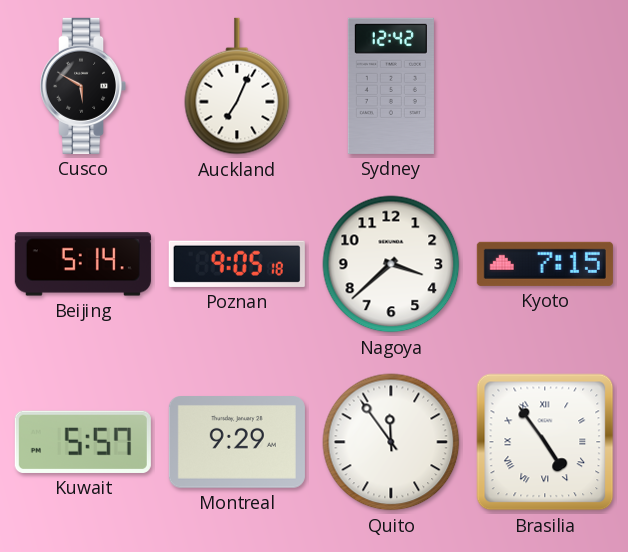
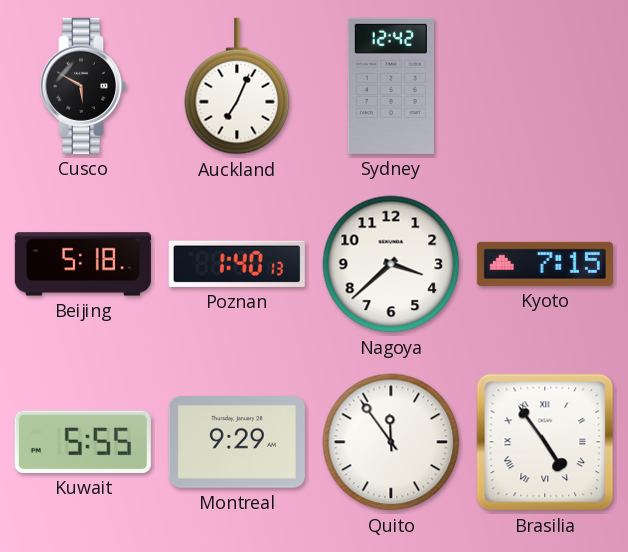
Beijing: 5:14 -> 5:18 (83, 264)
Poznan: 9:05 -> 1:40 (237, 264)
Kuwait: 5:57 -> 5:55 (83, 442)
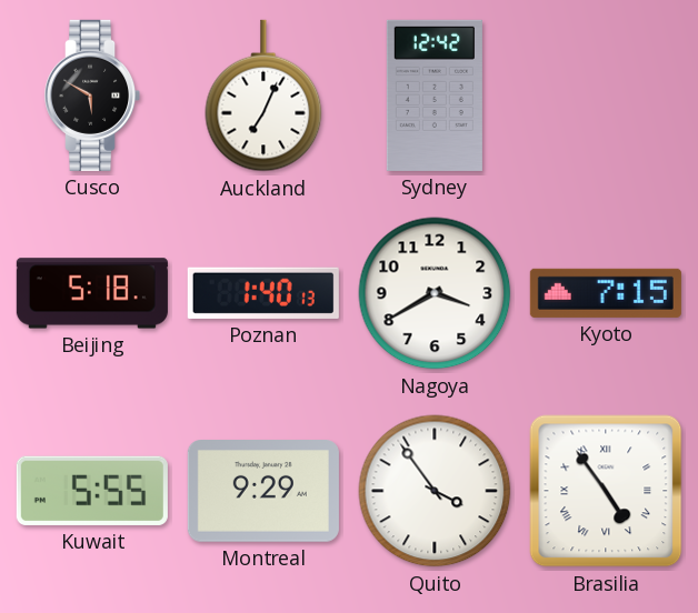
Nagoya: 3:38 -> 3:40 (435, 293)
Quito: 11:54 -> 3:54 (435, 491)
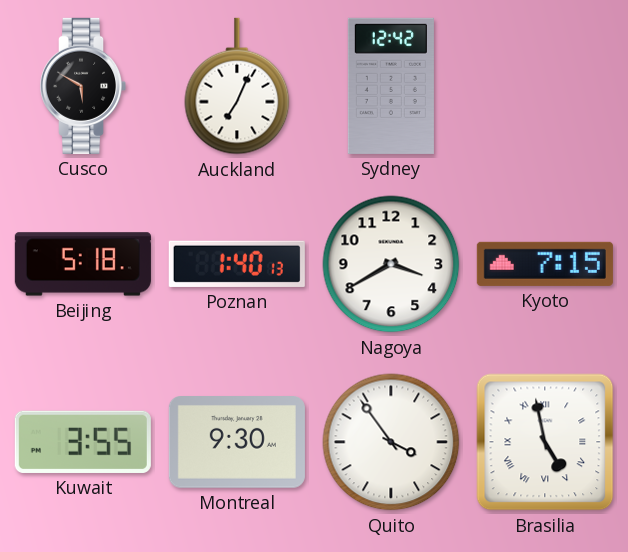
Kuwait: 5:55 -> 3:55 (83, 442)
Montreal: 9:29 -> 9:30 (237, 443)
Brasilia: 4:54 -> 4:58 (545, 442)
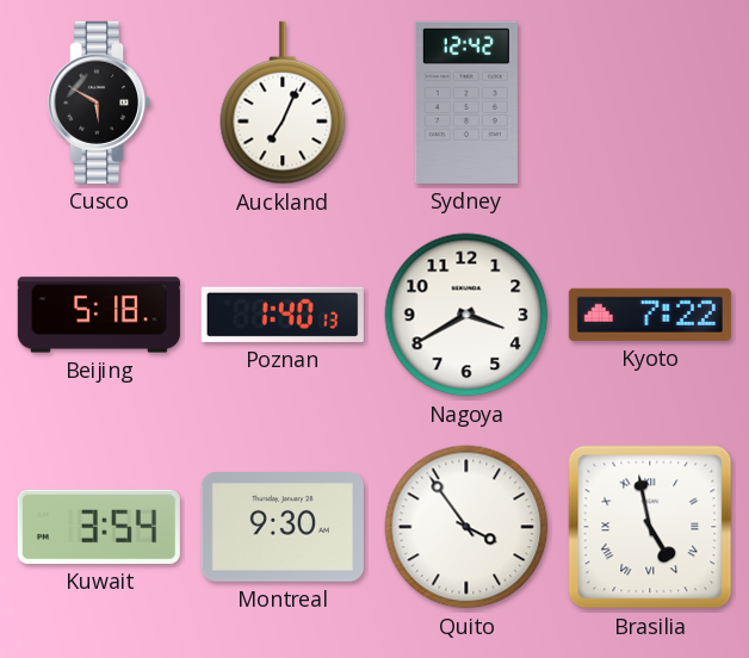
Kyoto: 7:15 -> 7:22 (650, 315)
Kuwait: 3:55 -> 3:54 (99, 527)
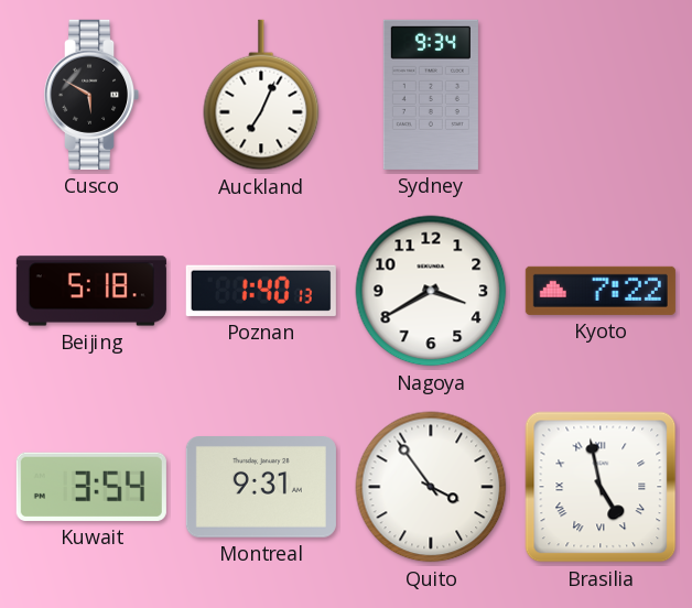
Sydney: 12:42 -> 9:34 (431, 95)
Montreal: 9:30 -> 9:31 (261, 488)
